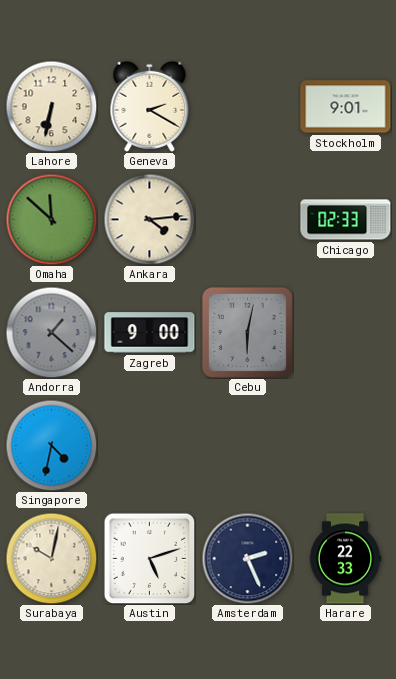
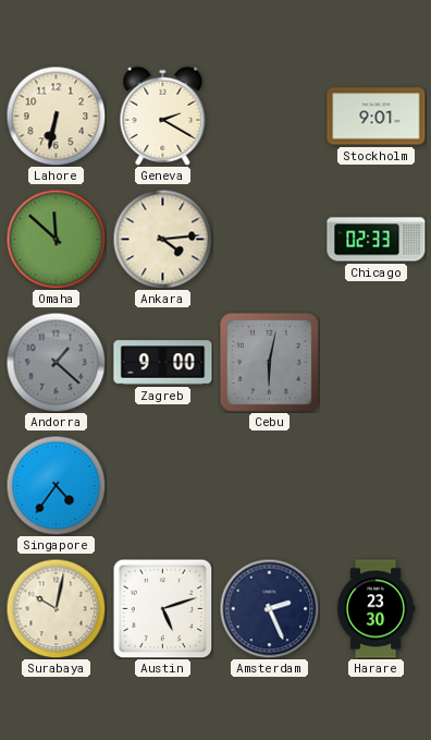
Singapore: 4:32 -> 4:36 (56, 485)
Harare: 22:33 -> 23:30 (375, 609)
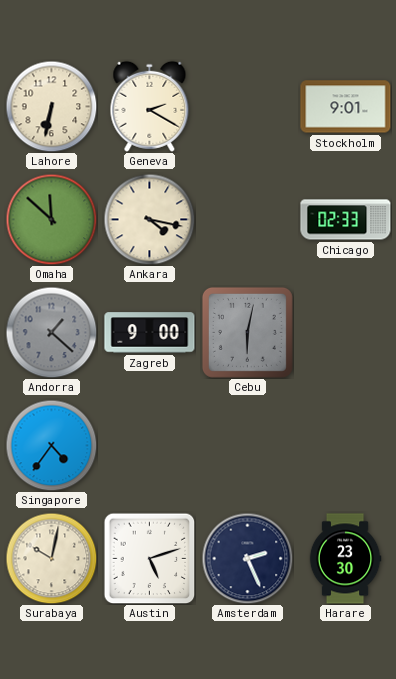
Ankara: 4:14 -> 4:17 (149, 219)
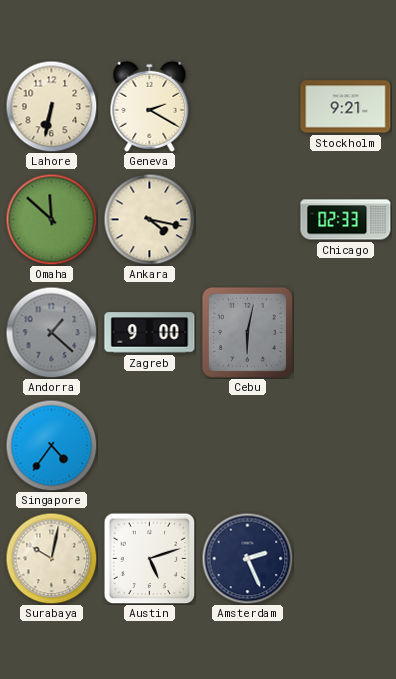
Stockholm: 9:01 -> 9:21 (346, 107)
Harare: 23:30 -> none (345, 559)
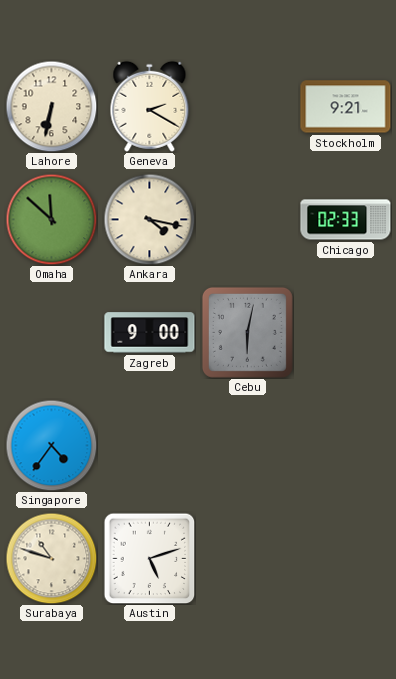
Andorra: 1:22 -> none (51, 332)
Surabaya: 10:02 -> 10:48 (51, 558)
Amsterdam: 2:26 -> none (247, 558)
